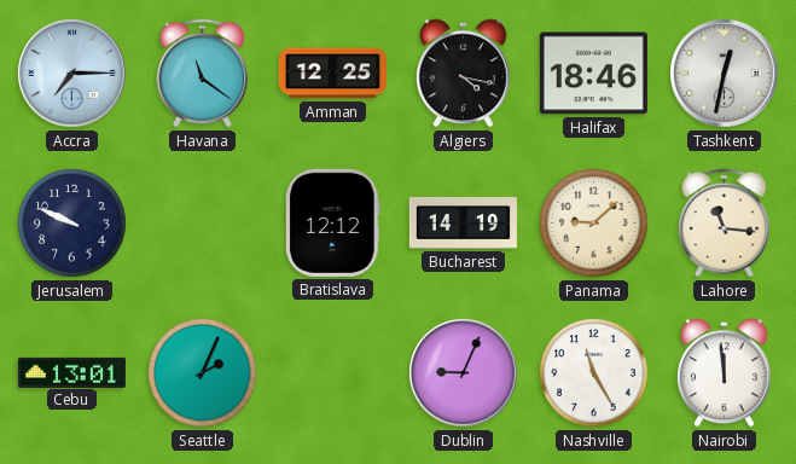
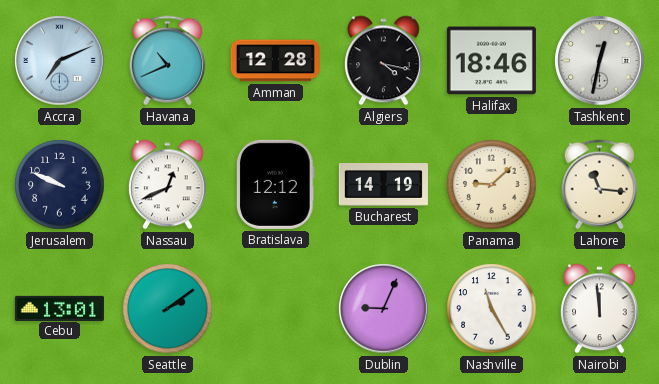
Accra: 7:15 -> 7:11 (60, 61)
Havana: 11:21 -> 10:41 (168, 61)
Amman: 12:25 -> 12:28 (275, 61)
Nassau: none -> 12:41 (168, 185)
Seattle: 2:04 -> 2:09 (168, 309)
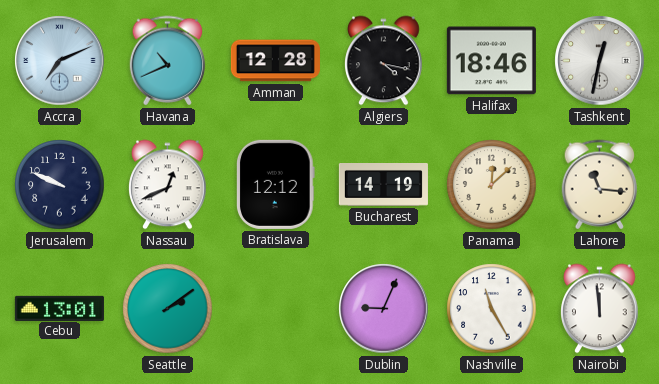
Panama: 9:08 -> 12:08 (492, 185)
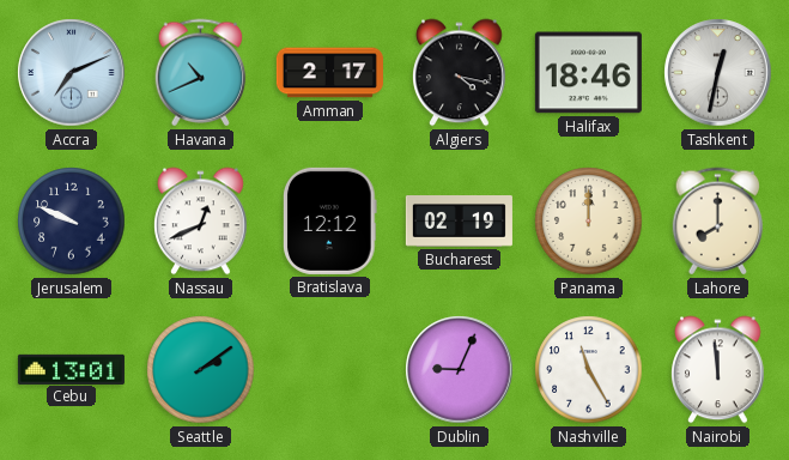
Amman: 12:28 -> 2:17 (329, 73)
Bucharest: 14:19 -> 02:19 (459, 222)
Panama: 12:08 -> 12:00 (589, 222)
Lahore: 11:16 -> 8:00 (718, 222)
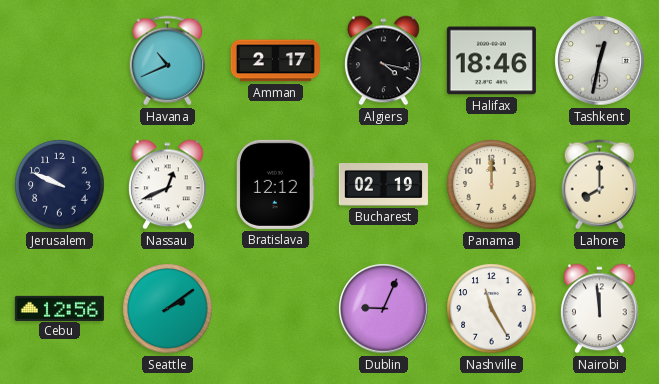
Accra: 7:11 -> none (72, 73)
Cebu: 13:01 -> 12:56 (59, 308)
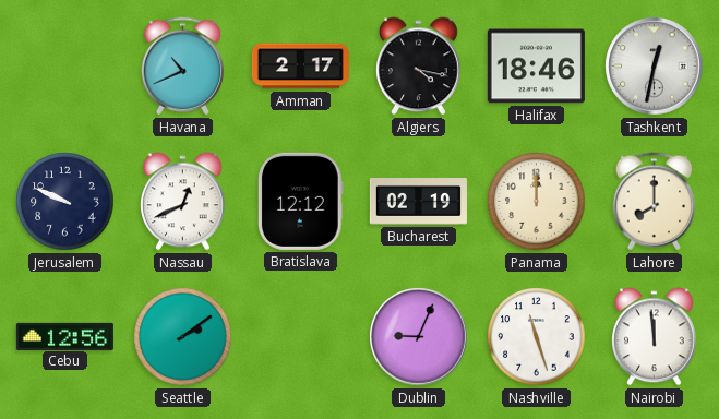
Nashville: 11:25 -> 11:27 (537, 337)
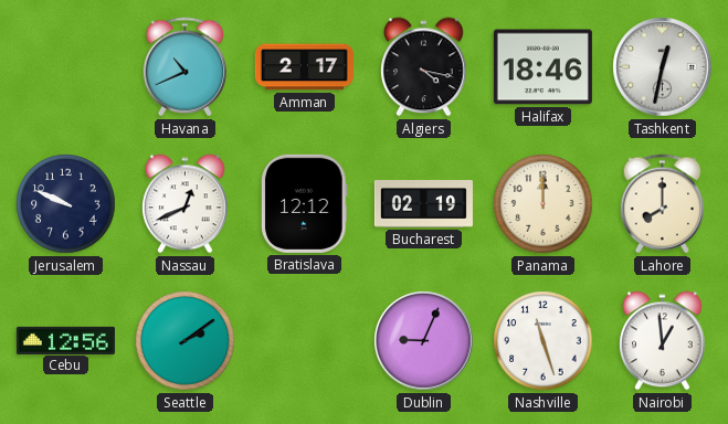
Nairobi: 11:59 -> 12:59 (663, 341)
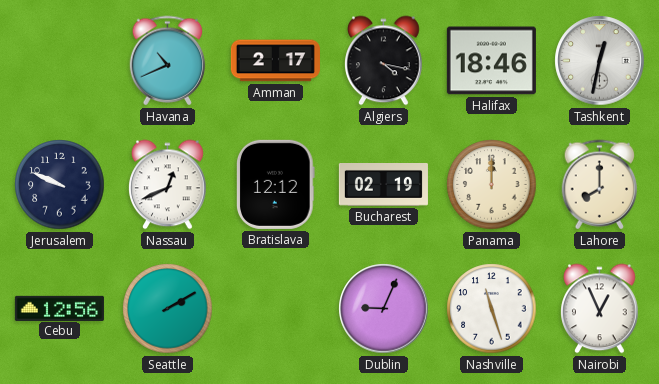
Seattle: 2:09 -> 2:10 (168, 309)
Nairobi: 12:59 -> 12:56 (600, 309)
